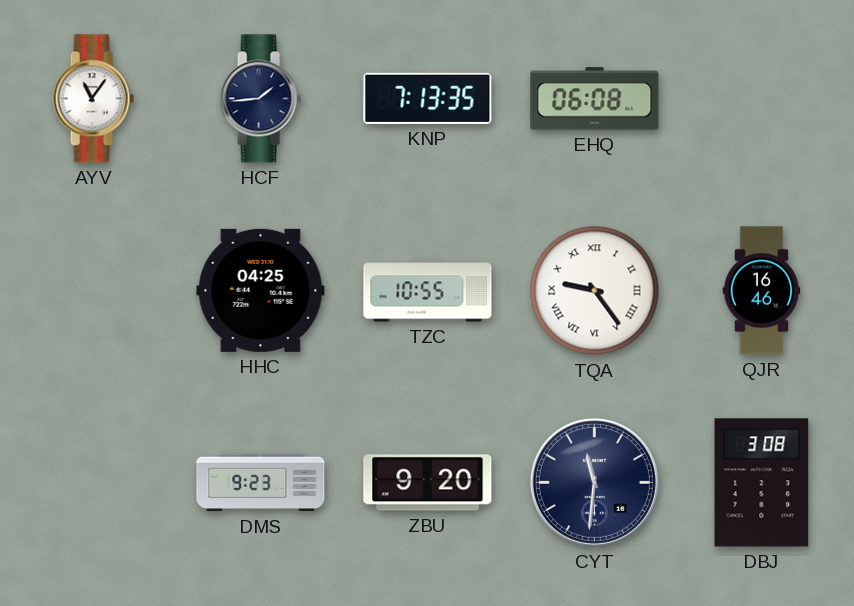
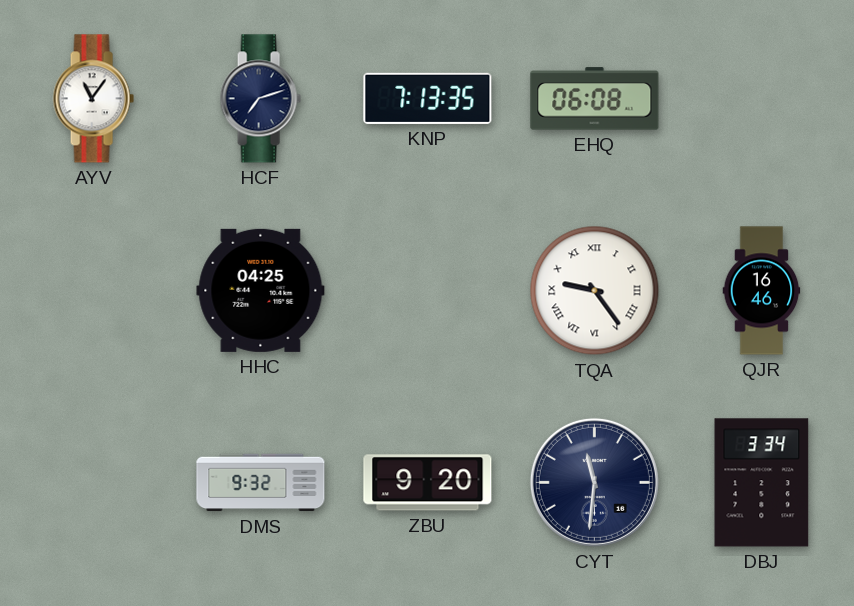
HCF: 1:44 -> 7:12 (260, 99)
TZC: 10:55 -> none (428, 291)
DMS: 9:23 -> 9:32 (261, 483)
DBJ: 3:08 -> 3:34 (762, 483)
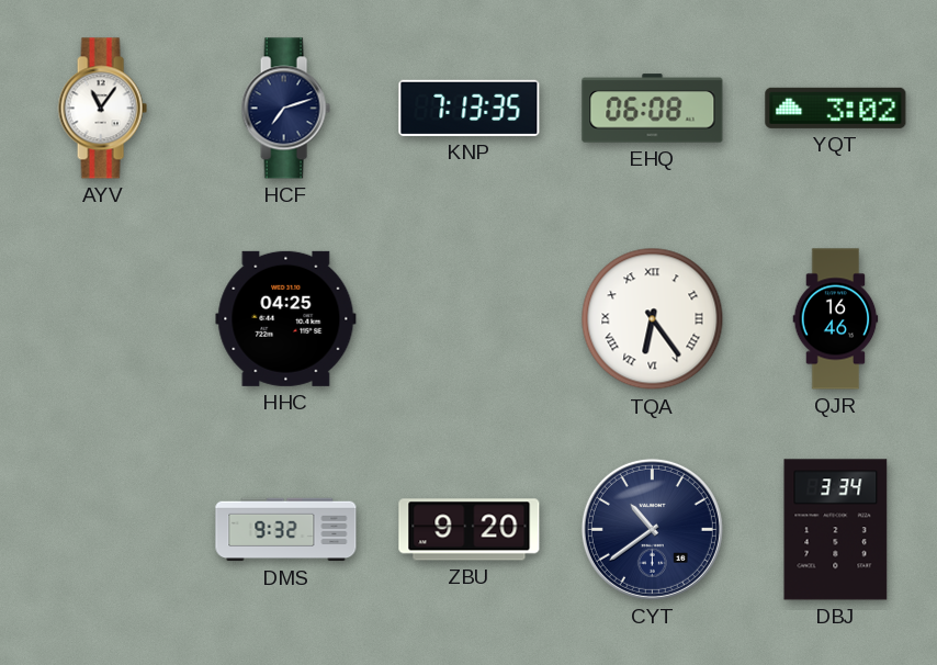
YQT: none -> 3:02 (836, 108)
TQA: 9:24 -> 6:24 (653, 319)
CYT: 11:31 -> 10:39 (652, 529)
